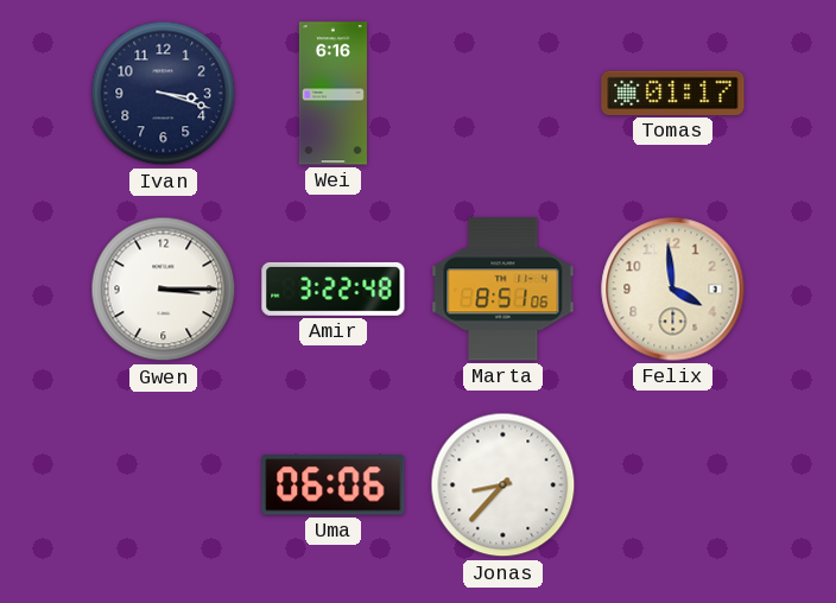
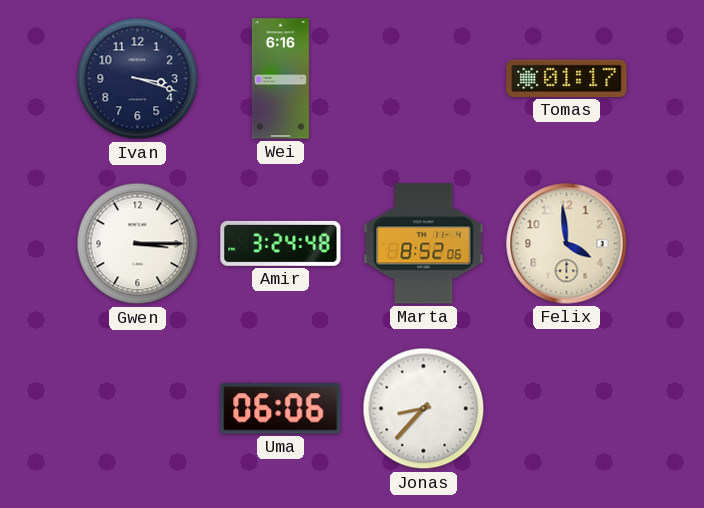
Amir: 3:22 -> 3:24 (281, 243)
Marta: 8:51 -> 8:52 (424, 244)
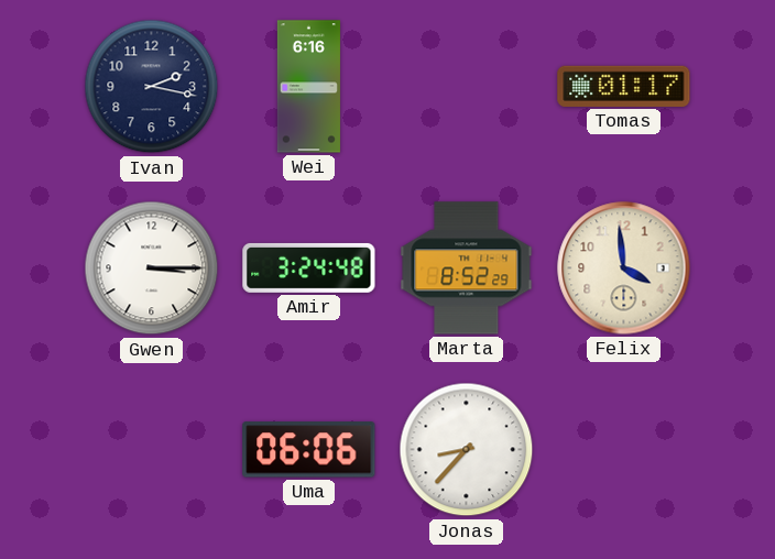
Ivan: 3:18 -> 2:17 (152, 87)
Marta: 8:52:06 -> 8:52:29 (467, 268)
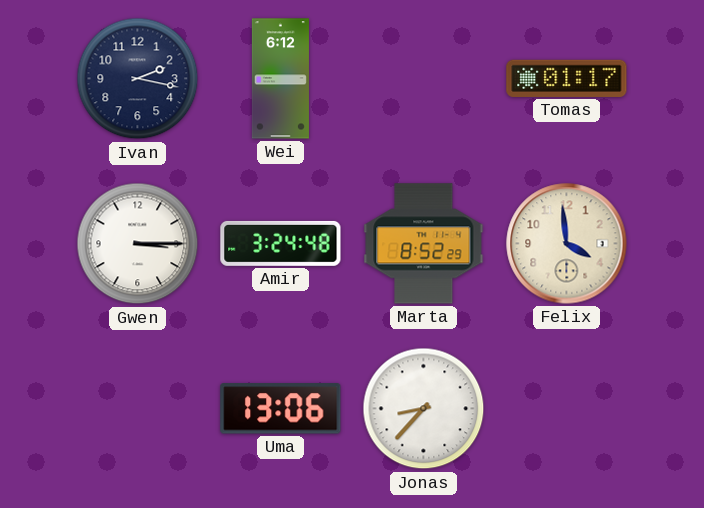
Wei: 6:16 -> 6:12 (280, 79)
Uma: 06:06 -> 13:06 (281, 409)
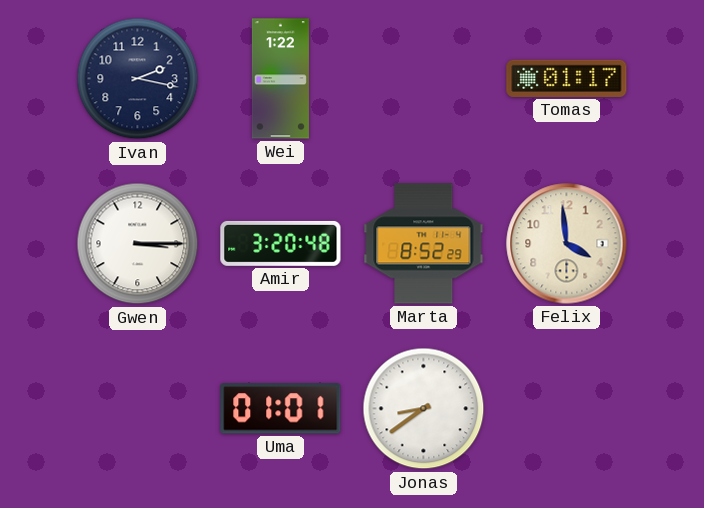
Wei: 6:12 -> 1:22 (280, 79)
Amir: 3:24 -> 3:20 (281, 243)
Uma: 13:06 -> 01:01 (281, 409)
Jonas: 8:37 -> 8:39 (424, 409)
